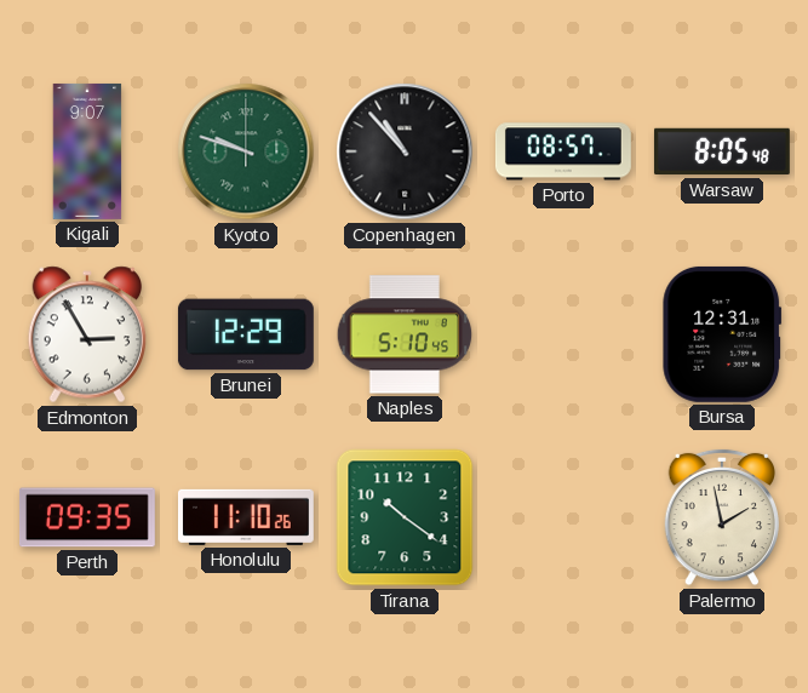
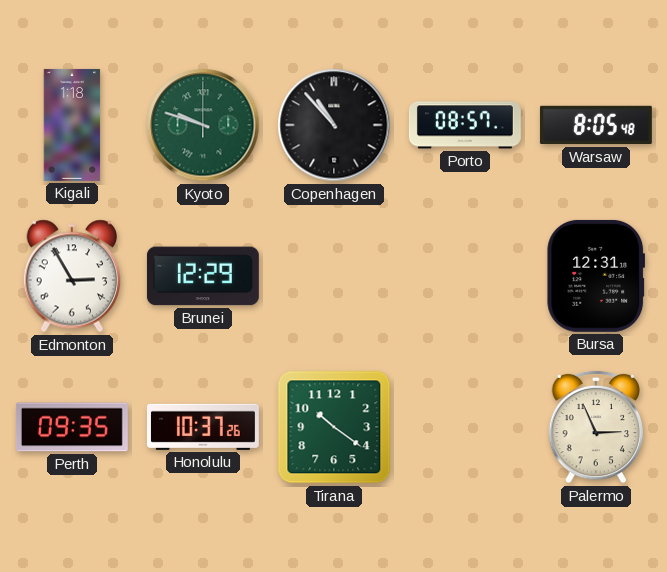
Kigali: 9:07 -> 1:18 (72, 125)
Naples: 5:10 -> none (405, 334)
Honolulu: 11:10 -> 10:37 (203, 427)
Palermo: 1:58 -> 2:56 (596, 427)
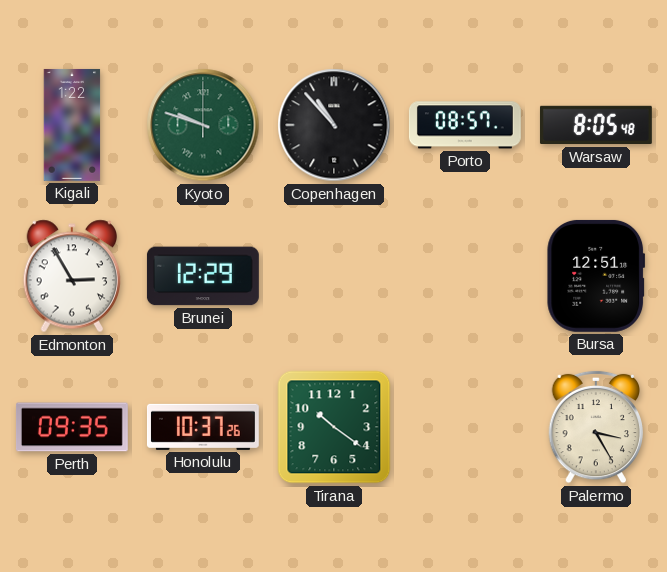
Kigali: 1:18 -> 1:22 (72, 125)
Bursa: 12:31 -> 12:51 (596, 276)
Palermo: 2:56 -> 3:25 (596, 427)
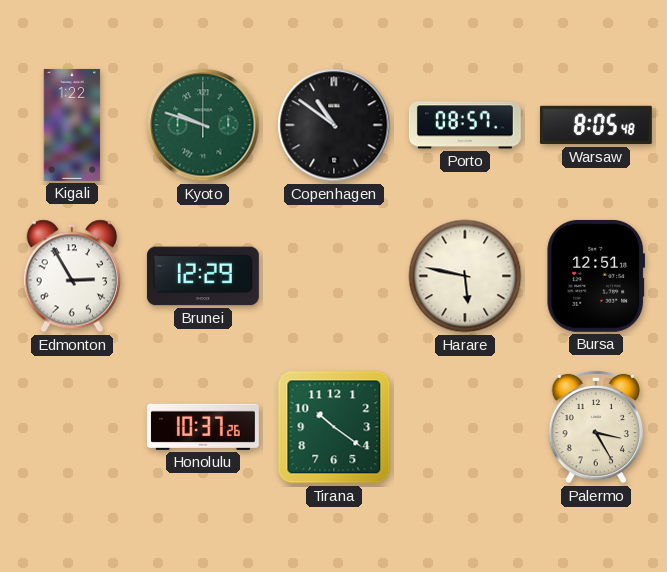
Copenhagen: 10:53 -> 10:51 (334, 125)
Harare: none -> 5:47 (465, 276)
Perth: 09:35 -> none (72, 427)
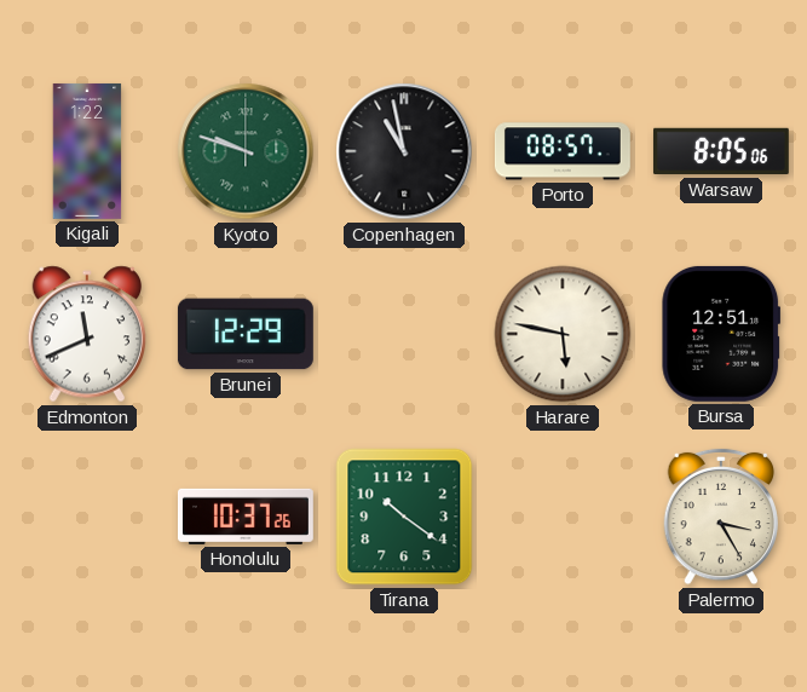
Copenhagen: 10:51 -> 10:58 (404, 151)
Warsaw: 8:05:48 -> 8:05:06 (721, 151)
Edmonton: 2:55 -> 11:41 (87, 334)
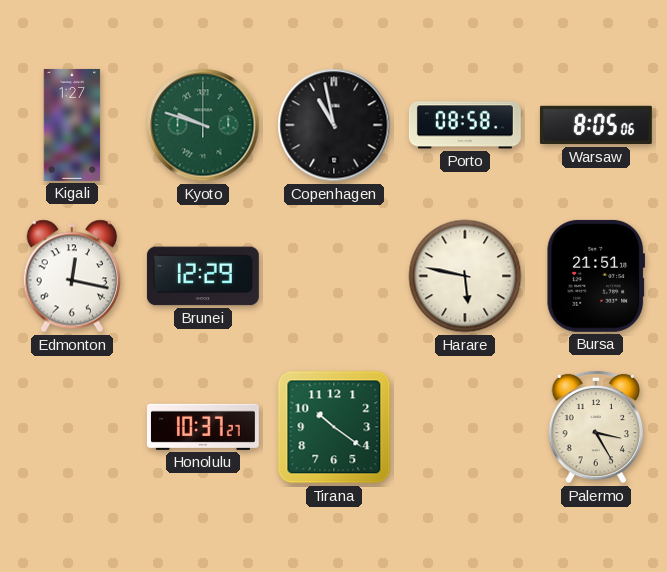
Kigali: 1:22 -> 1:27 (72, 125)
Porto: 08:57 -> 08:58 (465, 125)
Edmonton: 11:41 -> 12:17 (72, 276)
Bursa: 12:51 -> 21:51 (596, 276)
Honolulu: 10:37:26 -> 10:37:27 (203, 427)
